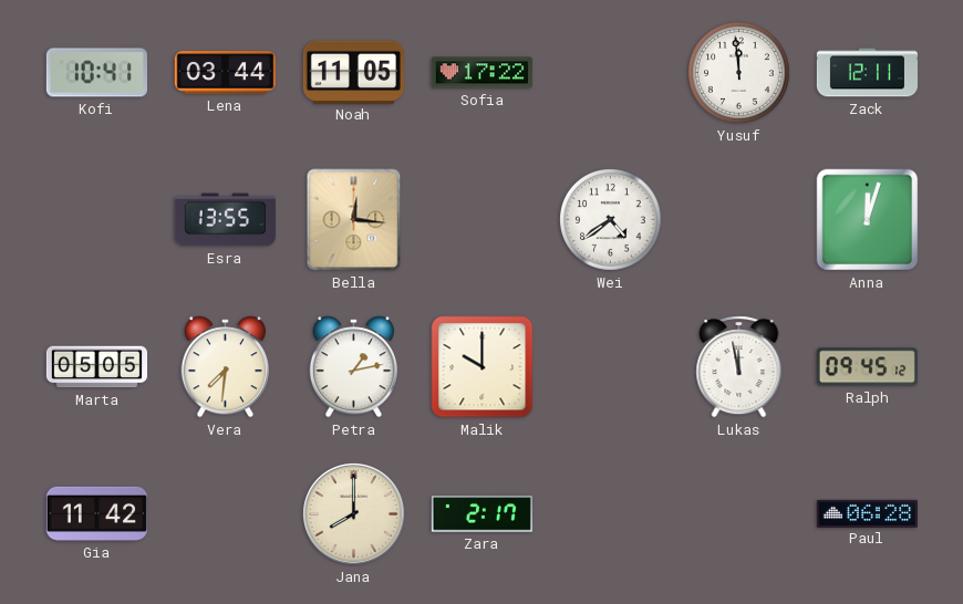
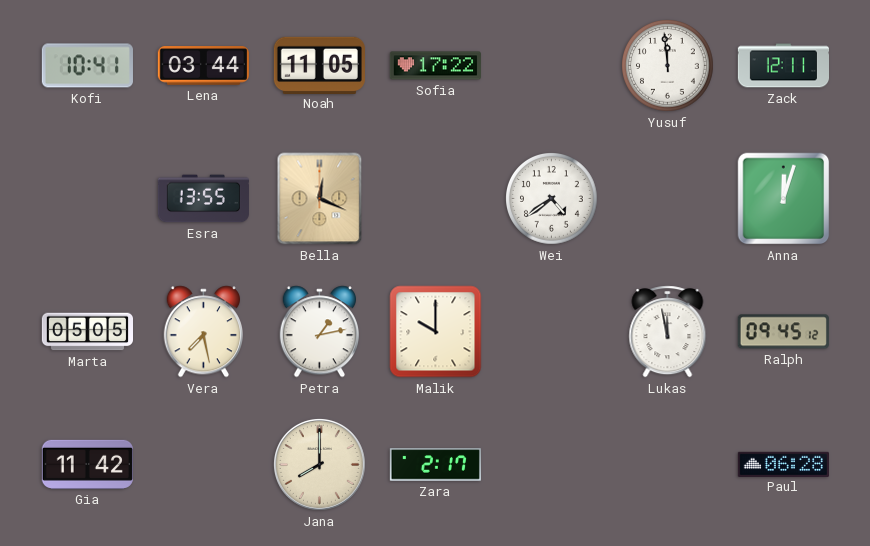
Bella: 12:16 -> 12:19 (320, 199)
Vera: 7:31 -> 7:28 (203, 332)
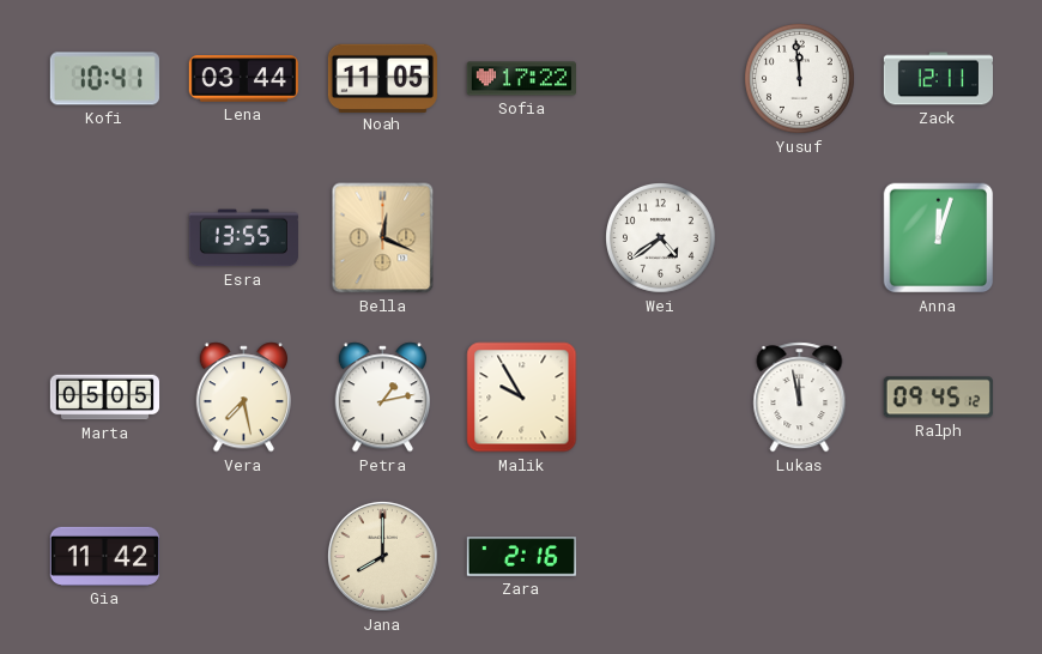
Malik: 10:00 -> 9:55 (522, 398)
Zara: 2:17 -> 2:16 (521, 557)
Paul: 06:28 -> none (783, 464)
